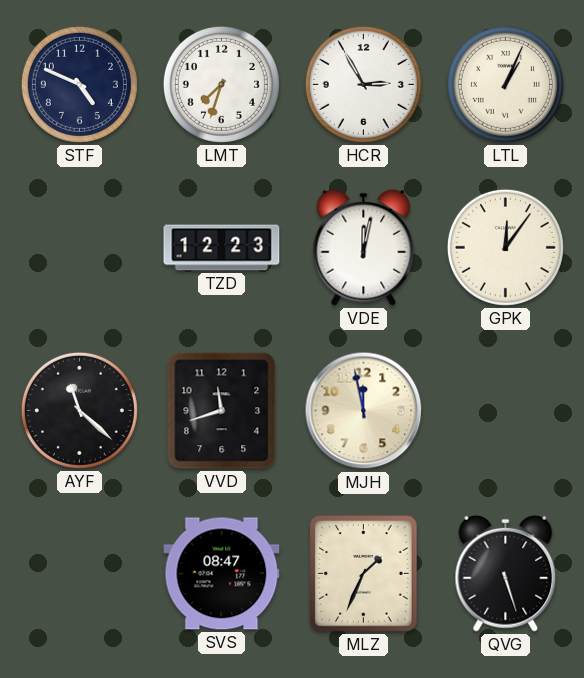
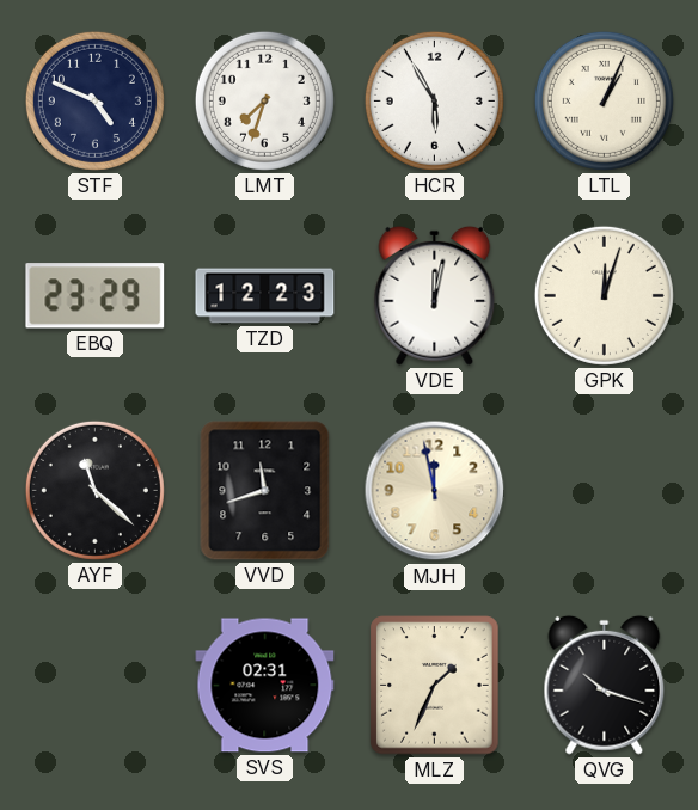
HCR: 2:55 -> 5:55 (434, 100)
EBQ: none -> 23:29 (96, 296)
GPK: 12:06 -> 12:03 (604, 295)
SVS: 08:47 -> 02:31 (265, 686)
QVG: 5:27 -> 10:18 (605, 685)
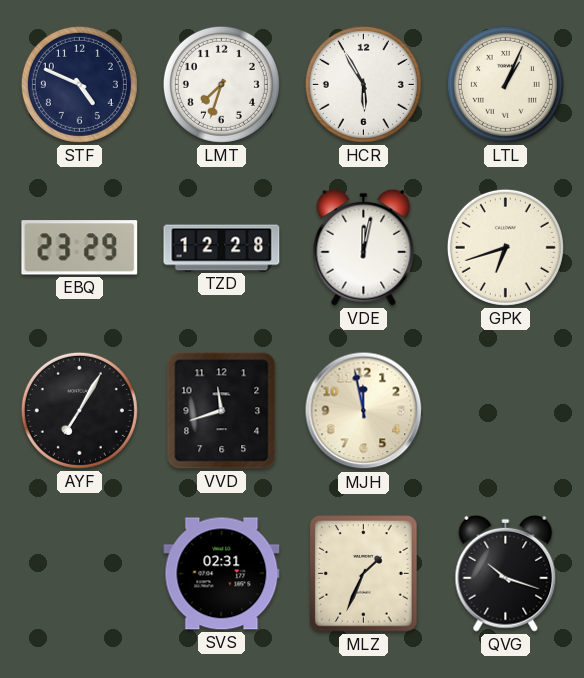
TZD: 12:23 -> 12:28 (222, 248)
GPK: 12:03 -> 6:42 (505, 247)
AYF: 11:22 -> 7:05 (79, 410)
